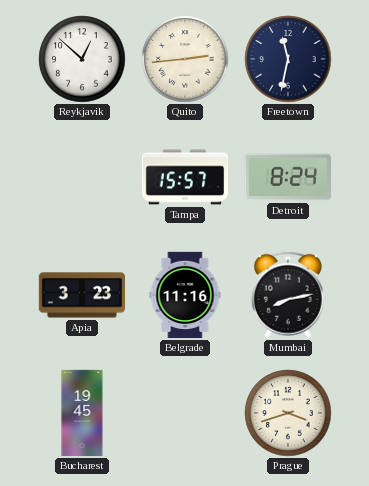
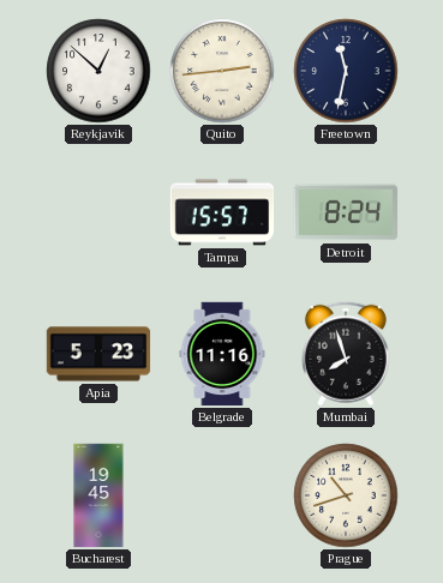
Apia: 3:23 -> 5:23 (98, 354)
Mumbai: 8:13 -> 7:57 (346, 354)
Prague: 3:42 -> 10:42 (346, 495)
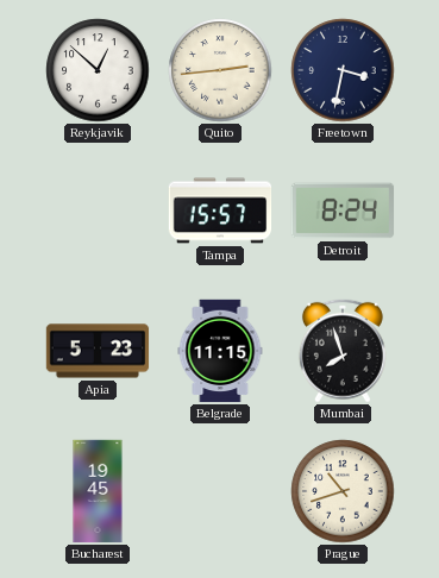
Freetown: 11:32 -> 3:32 (343, 70)
Belgrade: 11:16 -> 11:15 (220, 351)
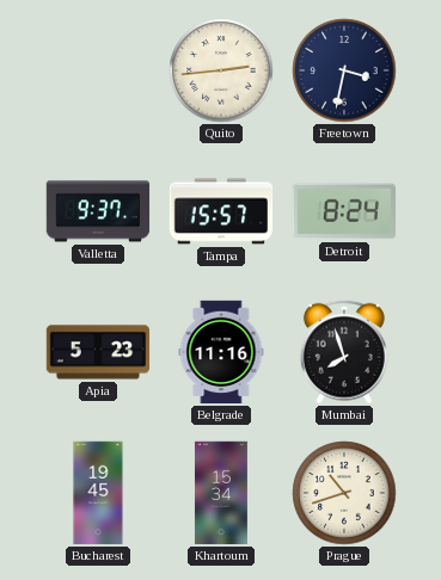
Reykjavik: 12:52 -> none (98, 70)
Valletta: none -> 9:37 (98, 211)
Belgrade: 11:15 -> 11:16 (221, 352)
Khartoum: none -> 15:34 (221, 493)
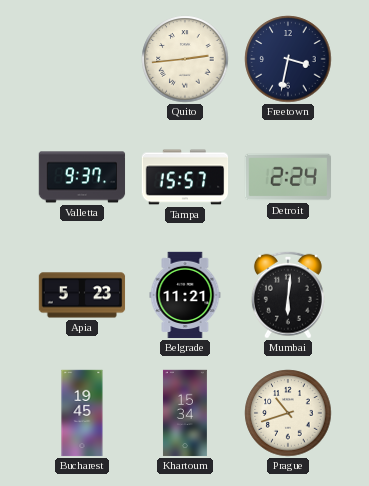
Detroit: 8:24 -> 2:24 (288, 177)
Belgrade: 11:16 -> 11:21 (185, 295)
Mumbai: 7:57 -> 6:01 (288, 295)
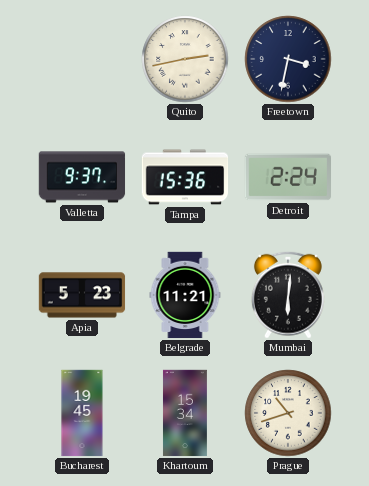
Quito: 2:44 -> 2:43 (185, 59)
Tampa: 15:57 -> 15:36 (185, 177)
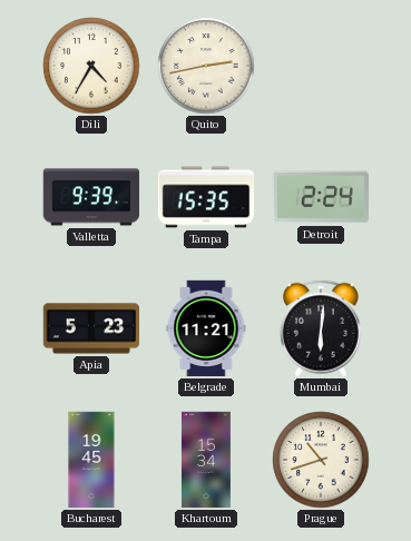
Dili: none -> 4:35 (91, 66)
Freetown: 3:32 -> none (288, 59)
Valletta: 9:37 -> 9:39 (91, 197)
Tampa: 15:36 -> 15:35 (206, 197)
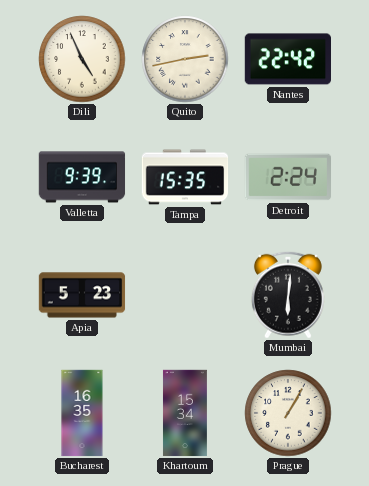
Dili: 4:35 -> 4:56 (82, 59)
Nantes: none -> 22:42 (287, 59)
Belgrade: 11:21 -> none (206, 328)
Bucharest: 19:45 -> 16:35 (82, 413)
Prague: 10:42 -> 1:05 (288, 413)
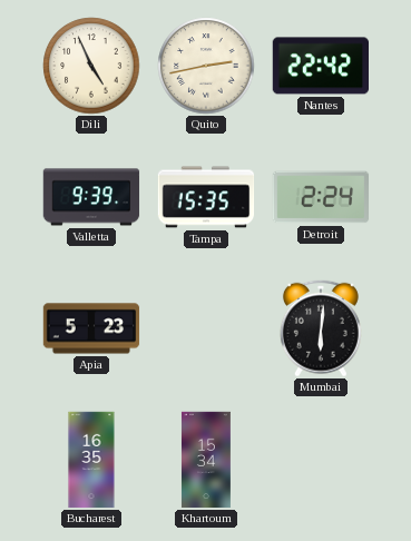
Prague: 1:05 -> none (288, 413)
